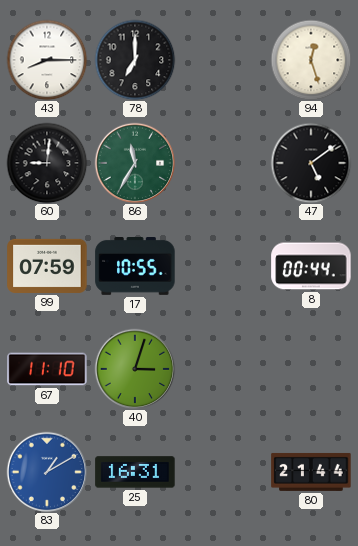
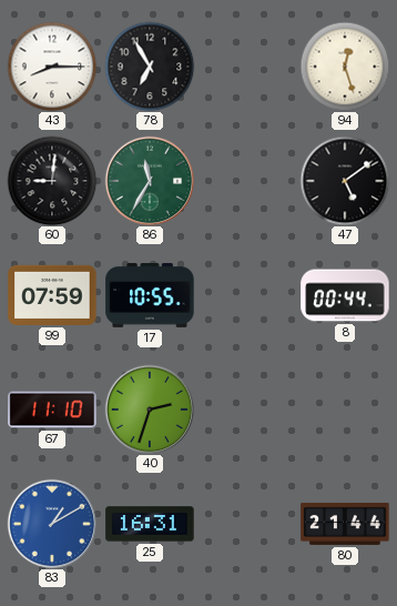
78: 7:00 -> 6:55 (150, 67)
40: 3:03 -> 2:33 (150, 410)
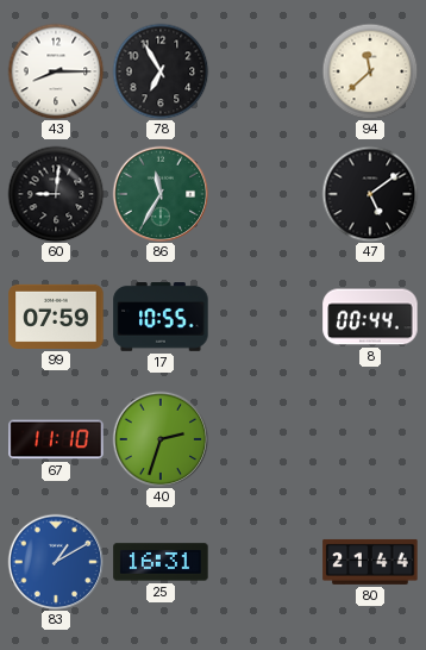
94: 12:27 -> 11:38 (370, 71)
